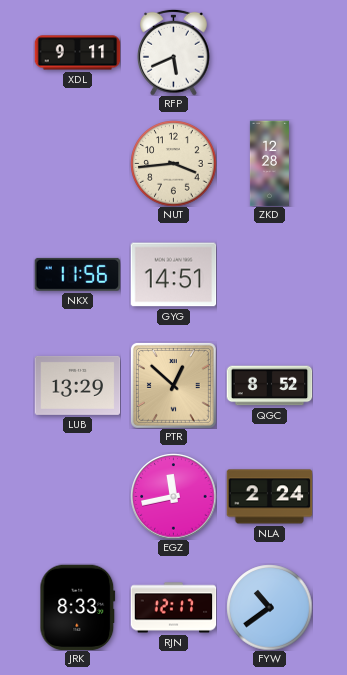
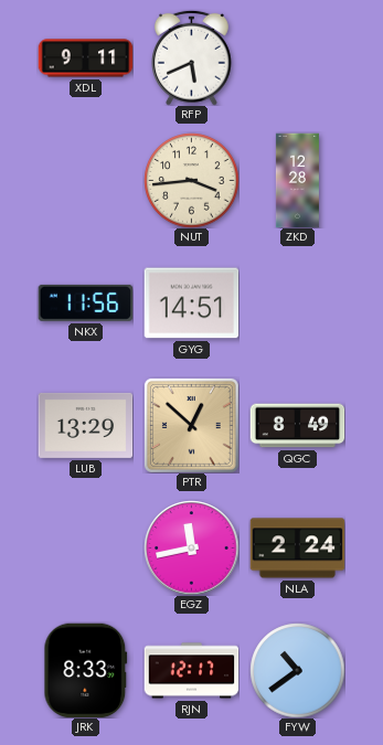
QGC: 8:52 -> 8:49 (297, 426)
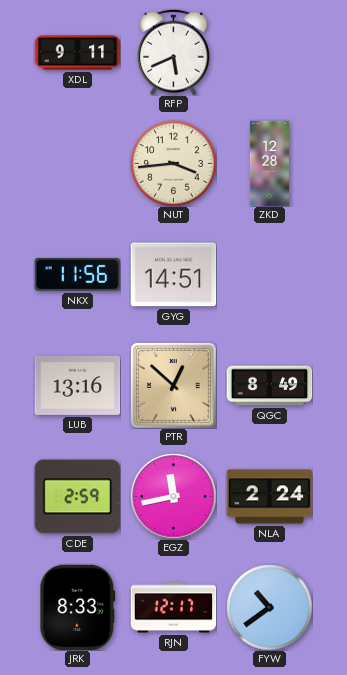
LUB: 13:29 -> 13:16 (77, 385)
CDE: none -> 2:59 (77, 497)
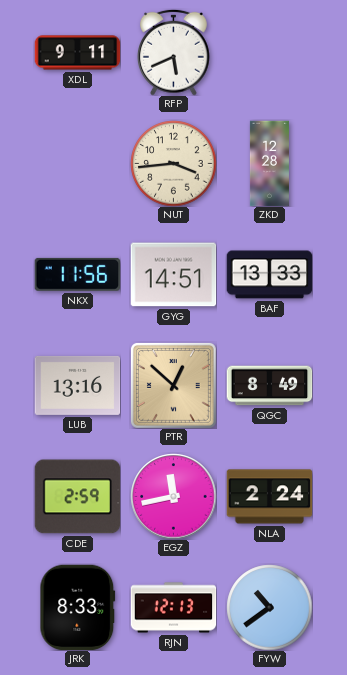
BAF: none -> 13:33 (269, 275)
RJN: 12:17 -> 12:13 (173, 608)
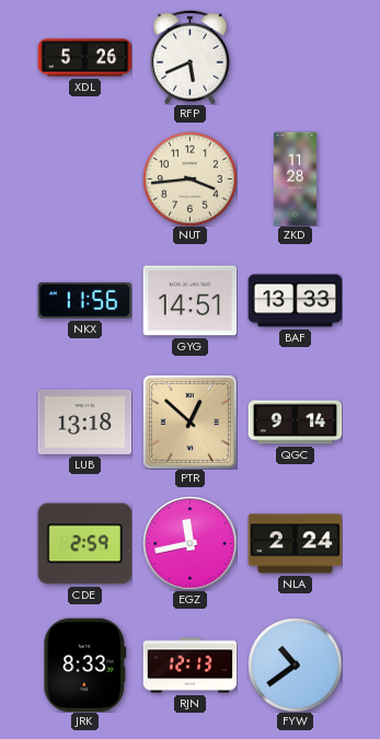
XDL: 9:11 -> 5:26 (84, 58)
ZKD: 12:28 -> 11:28 (295, 178)
LUB: 13:16 -> 13:18 (84, 422)
QGC: 8:49 -> 9:14 (295, 423)
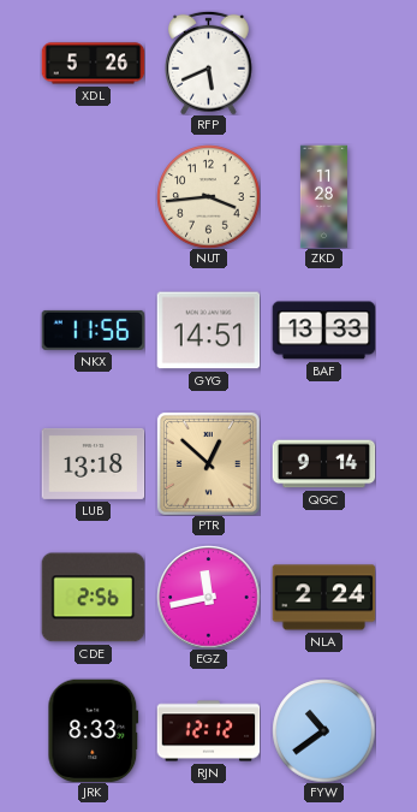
CDE: 2:59 -> 2:56 (93, 598)
RJN: 12:13 -> 12:12 (208, 731)
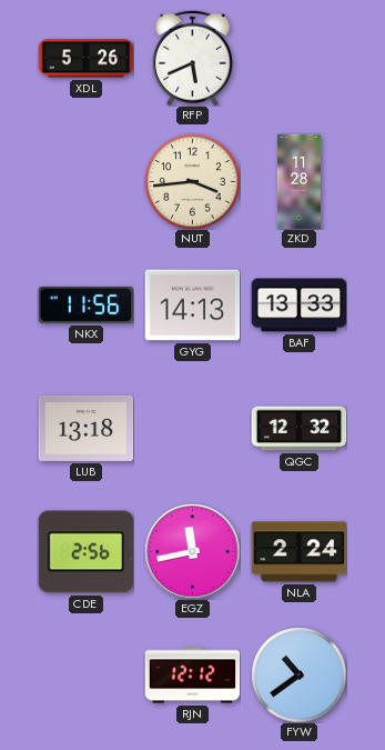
GYG: 14:51 -> 14:13 (192, 306)
PTR: 12:52 -> none (208, 463)
QGC: 9:14 -> 12:32 (298, 429)
JRK: 8:33 -> none (94, 730)
